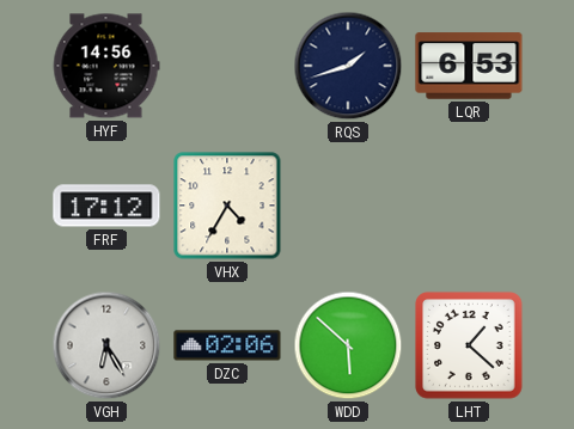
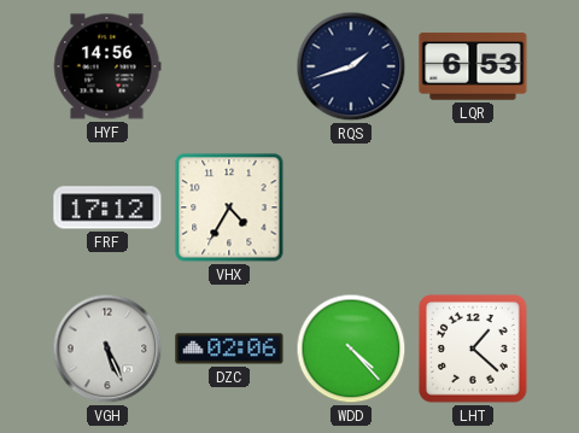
VGH: 6:25 -> 5:26 (107, 349)
WDD: 5:52 -> 4:23 (351, 349)
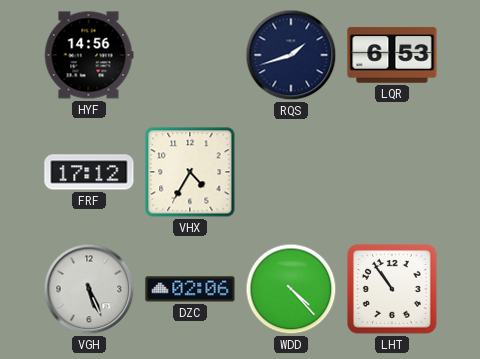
LHT: 1:22 -> 10:54 (392, 289)
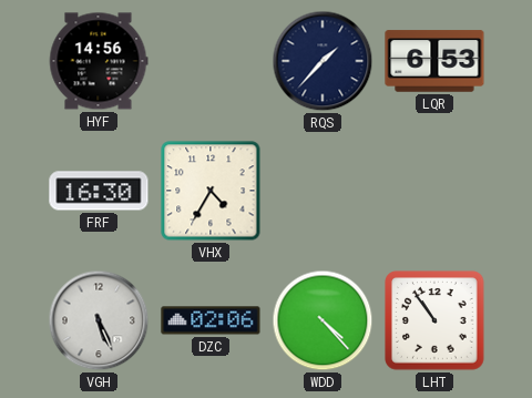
RQS: 1:42 -> 1:37 (323, 61)
FRF: 17:12 -> 16:30 (99, 191)
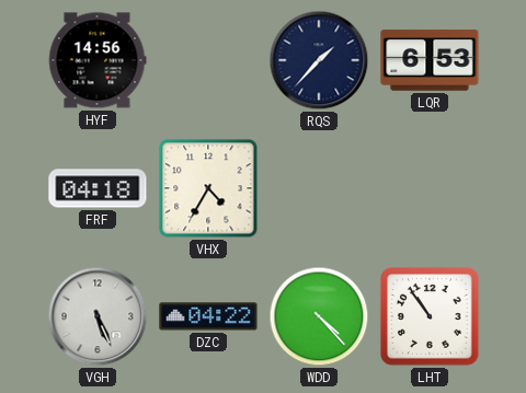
FRF: 16:30 -> 04:18 (98, 188)
DZC: 02:06 -> 04:22 (208, 316)
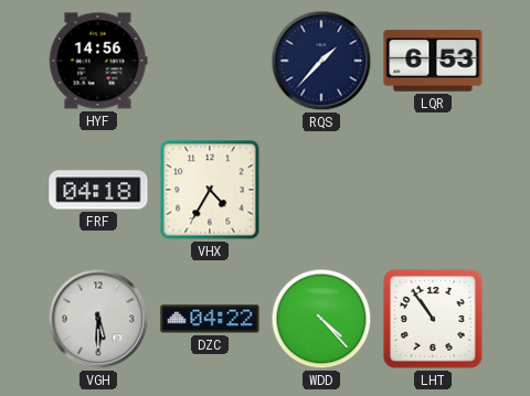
VGH: 5:26 -> 5:30 (98, 319)
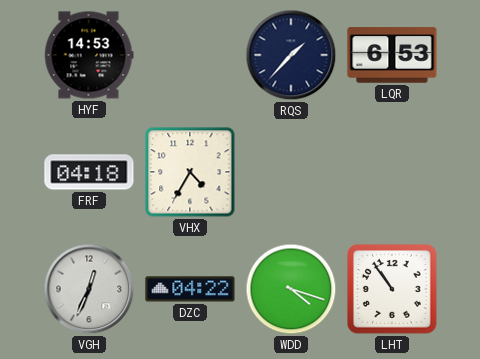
HYF: 14:56 -> 14:53 (89, 55)
VGH: 5:30 -> 12:34 (89, 289)
WDD: 4:23 -> 4:18 (291, 289)
